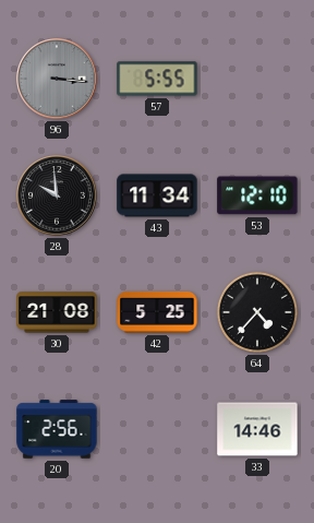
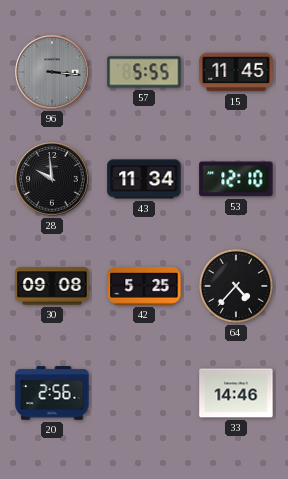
15: none -> 11:45 (236, 72)
30: 21:08 -> 09:08 (52, 286)
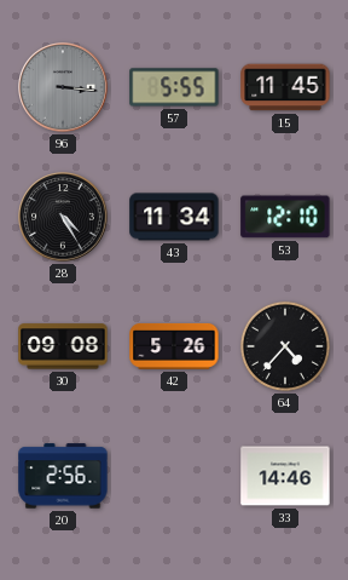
28: 9:59 -> 4:25 (63, 217)
42: 5:25 -> 5:26 (174, 346)
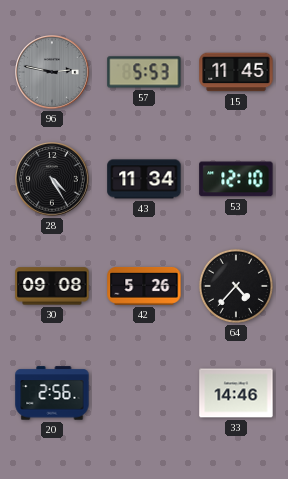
96: 3:16 -> 2:47 (52, 72)
57: 5:55 -> 5:53 (144, 72)
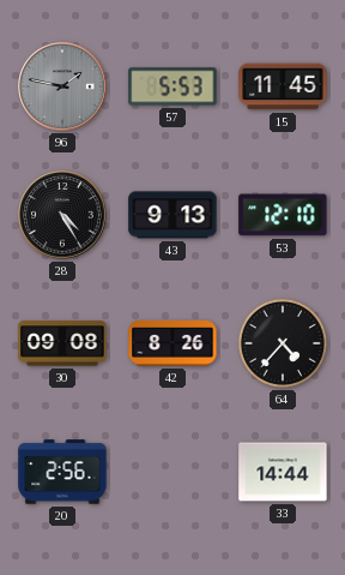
96: 2:47 -> 1:47 (62, 86)
43: 11:34 -> 9:13 (172, 215)
42: 5:26 -> 8:26 (172, 343)
33: 14:46 -> 14:44 (283, 472)
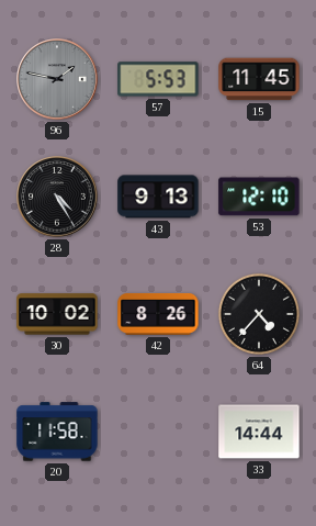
30: 09:08 -> 10:02 (57, 314)
20: 2:56 -> 11:58 (57, 432)
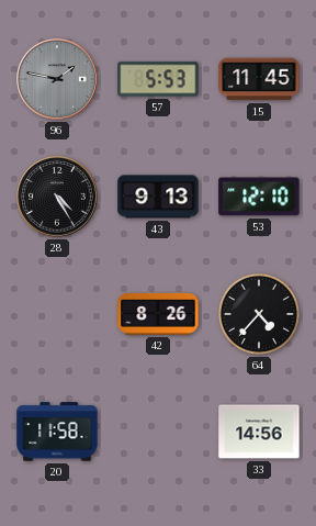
30: 10:02 -> none (57, 314)
33: 14:44 -> 14:56 (259, 432)
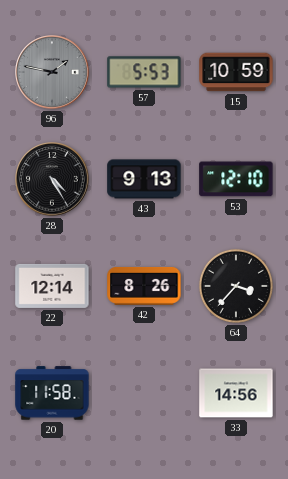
15: 11:45 -> 10:59 (236, 72)
22: none -> 12:14 (52, 286)
64: 4:37 -> 3:37 (236, 286)
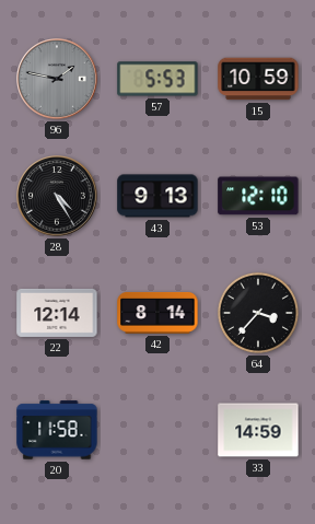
42: 8:26 -> 8:14 (157, 313)
33: 14:56 -> 14:59 (258, 430)
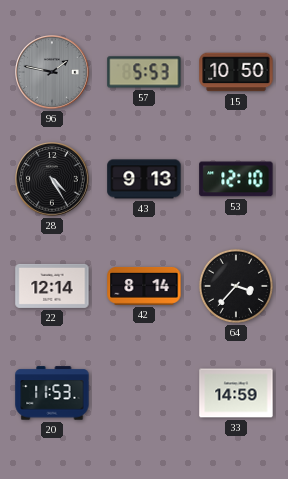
15: 10:59 -> 10:50 (236, 72)
20: 11:58 -> 11:53 (52, 393)
